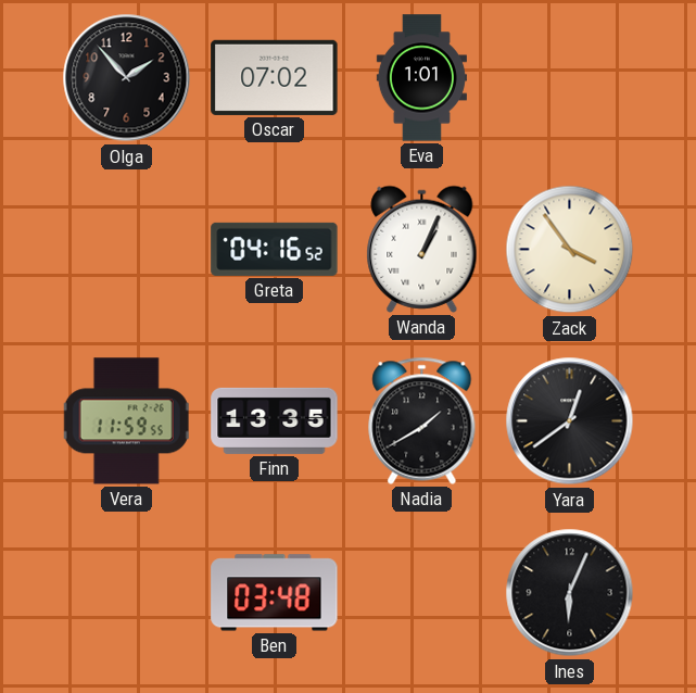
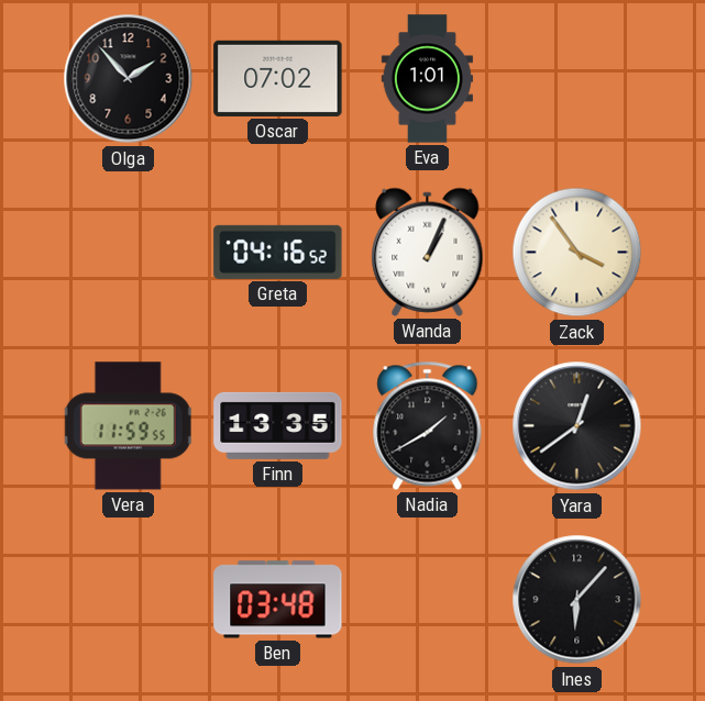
Ines: 6:04 -> 6:07 (577, 600)
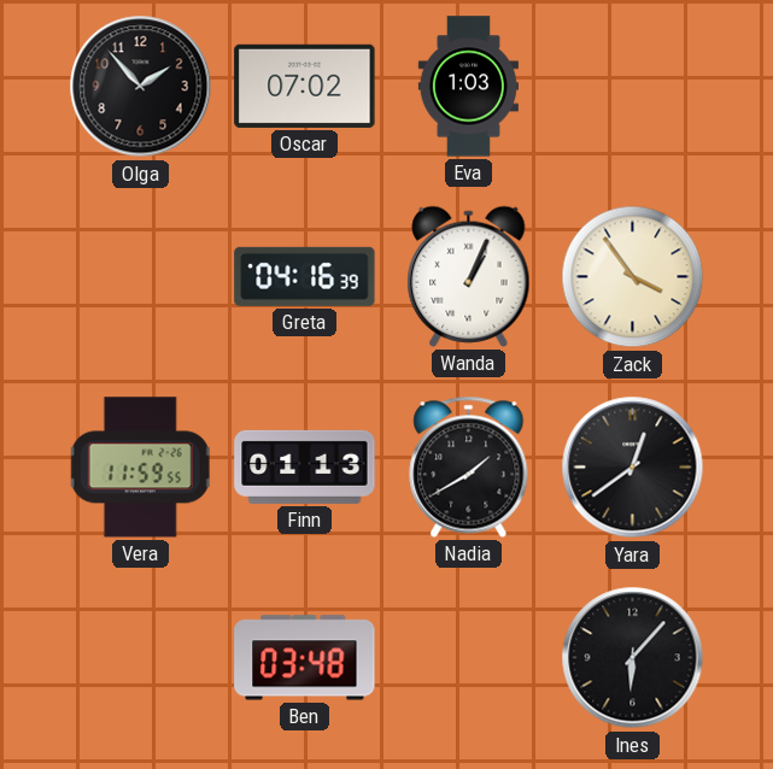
Eva: 1:01 -> 1:03 (468, 87)
Greta: 04:16:52 -> 04:16:39 (305, 276)
Finn: 13:35 -> 01:13 (305, 466)
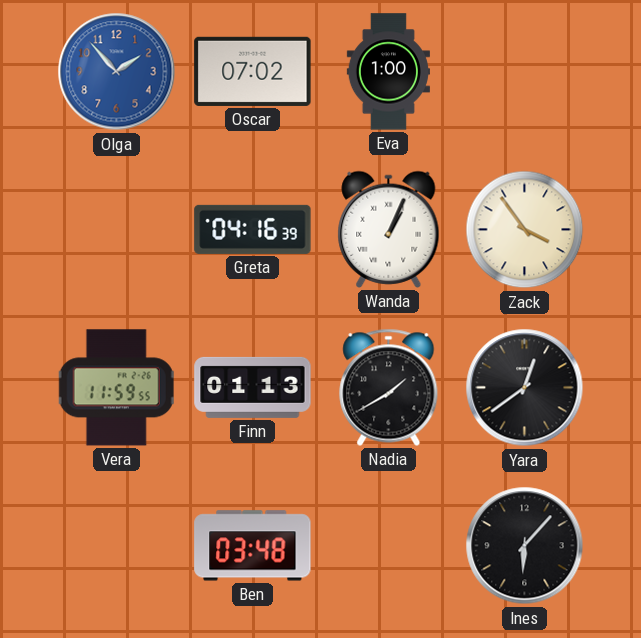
Olga dial: black -> blue (117, 72)
Eva: 1:03 -> 1:00 (388, 72)
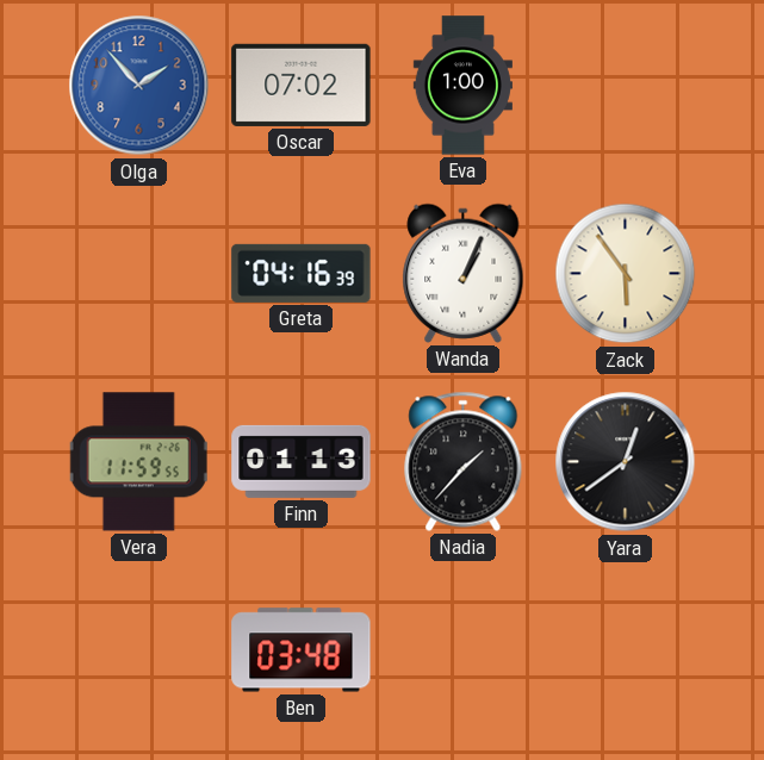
Zack: 3:54 -> 5:54 (626, 274)
Nadia: 1:40 -> 1:37 (464, 461)
Ines: 6:07 -> none (525, 546)
